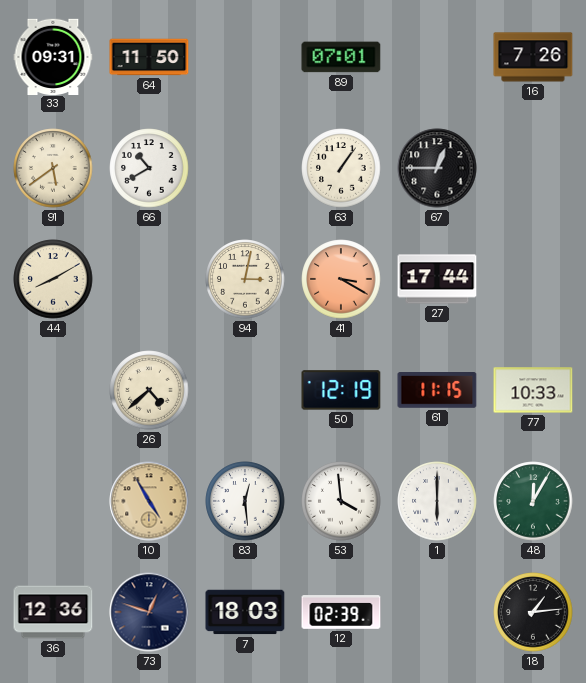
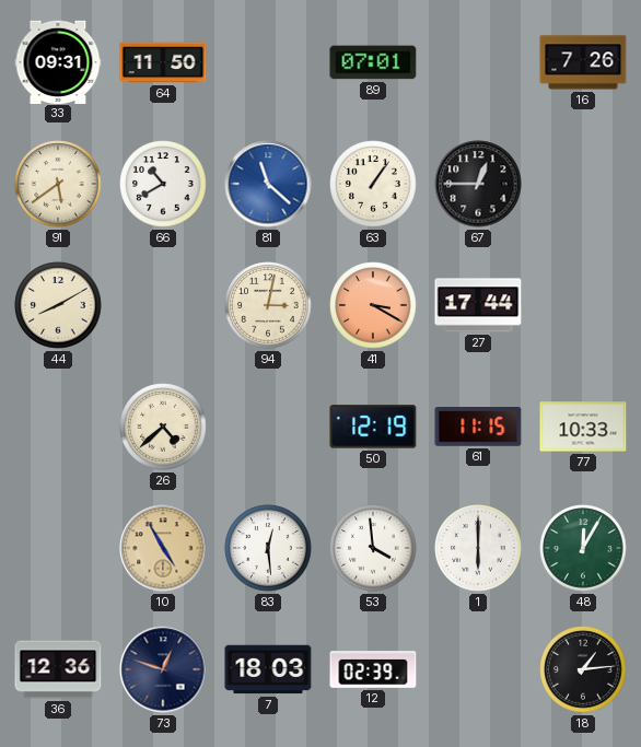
81: none -> 11:22 (268, 184)
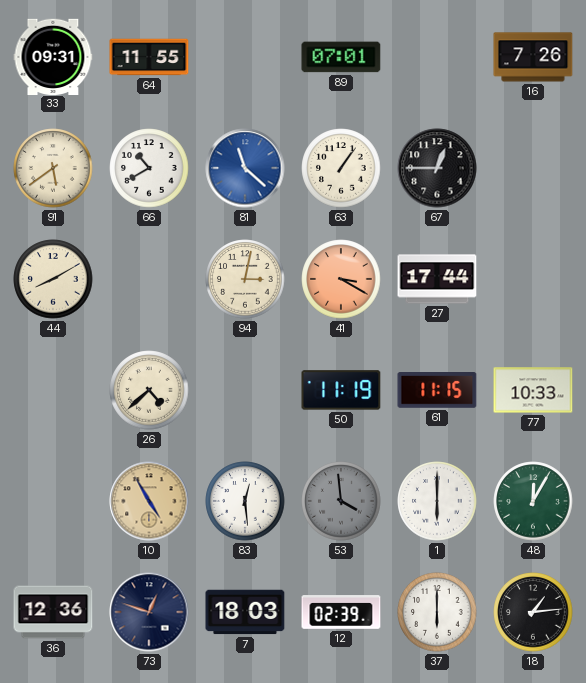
64: 11:50 -> 11:55 (149, 57)
50: 12:19 -> 11:19 (341, 390)
53 dial: white -> grey (341, 501)
37: none -> 6:00 (437, 612)
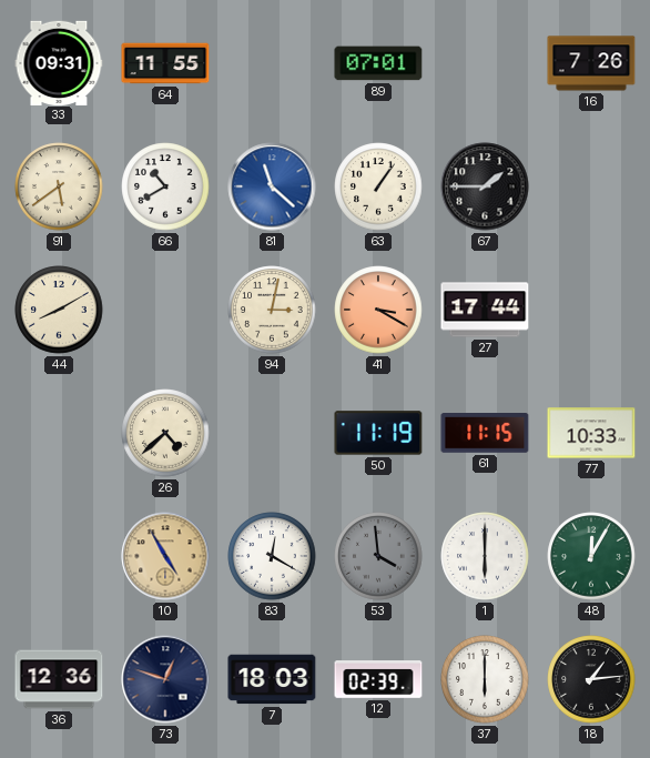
67: 12:45 -> 1:45 (485, 186)
83: 12:29 -> 12:20 (272, 556)
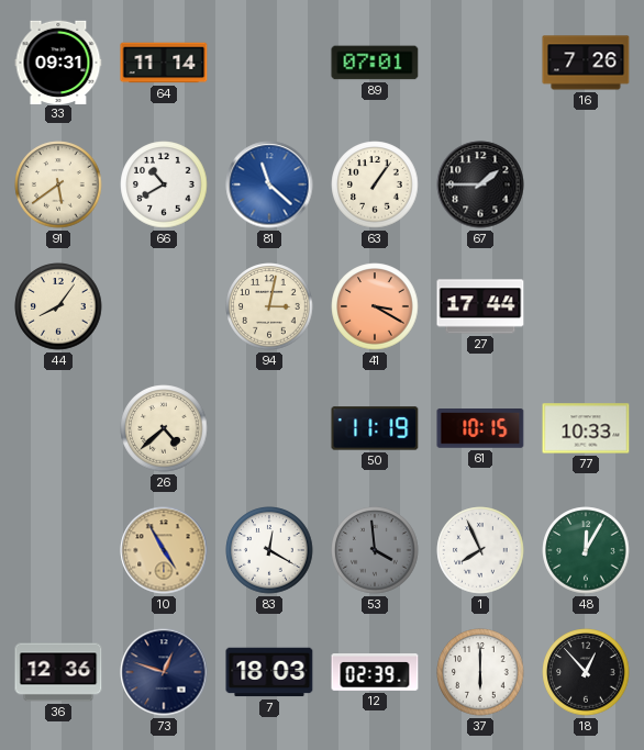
64: 11:55 -> 11:14 (164, 63)
44: 8:10 -> 8:06 (58, 306)
61: 11:15 -> 10:15 (480, 429)
1: 6:00 -> 7:56 (480, 550)
18: 1:14 -> 12:53 (586, 672)
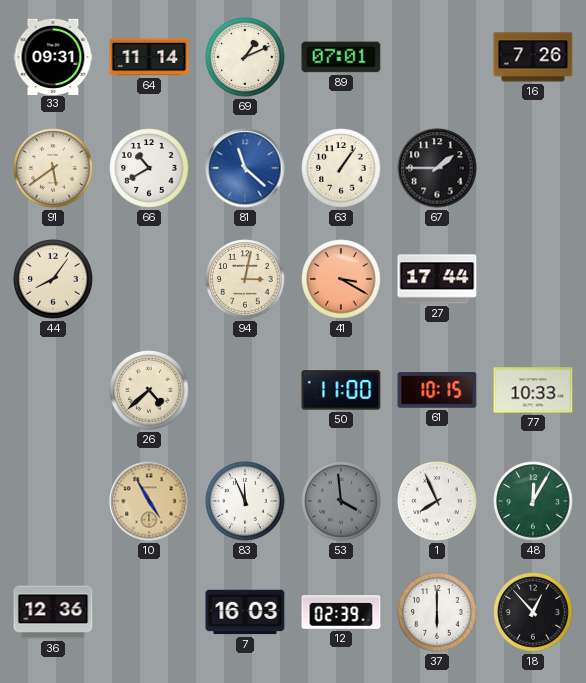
69: none -> 1:11 (245, 57)
50: 11:19 -> 11:00 (341, 390)
83: 12:20 -> 11:56 (245, 501)
73: 12:48 -> none (164, 672)
7: 18:03 -> 16:03 (245, 612)
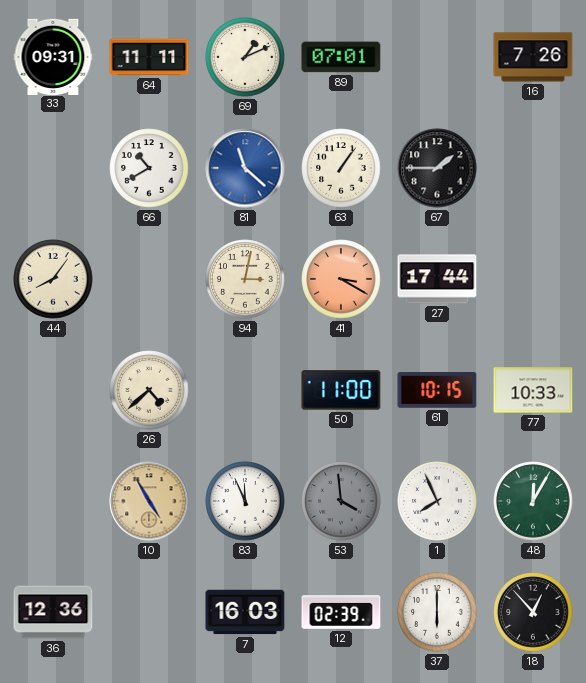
64: 11:14 -> 11:11 (149, 57)
91: 5:39 -> none (53, 168)
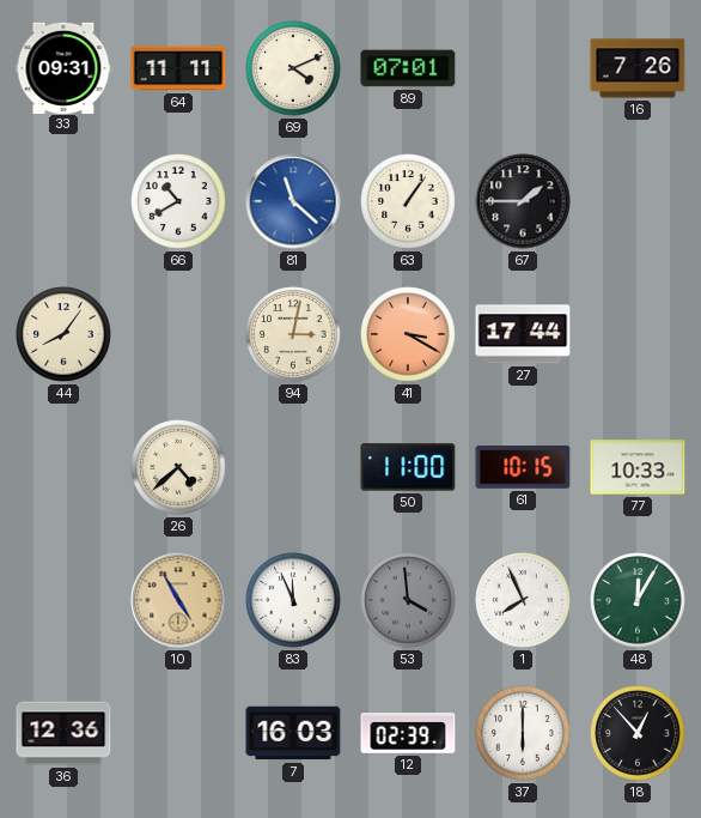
69: 1:11 -> 4:11 (293, 68)
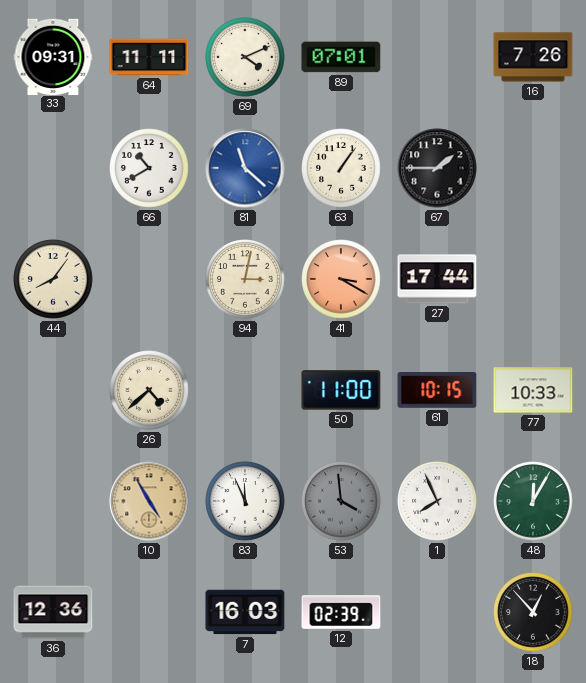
37: 6:00 -> none (523, 733)
